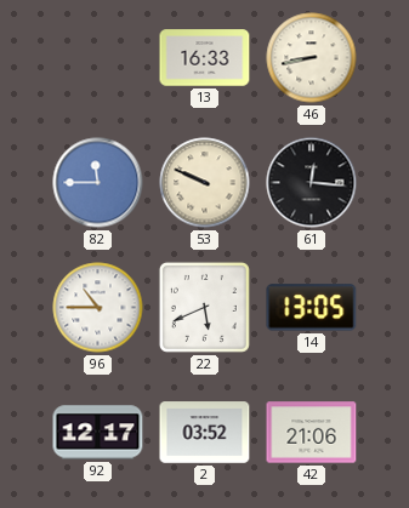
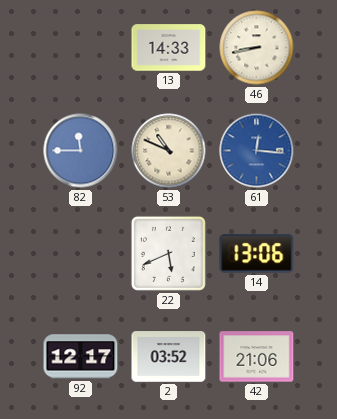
13: 16:33 -> 14:33 (169, 48)
53: 9:49 -> 10:49 (169, 151)
61 dial: black -> blue (257, 151)
96: 10:45 -> none (98, 308)
14: 13:05 -> 13:06 (257, 254)
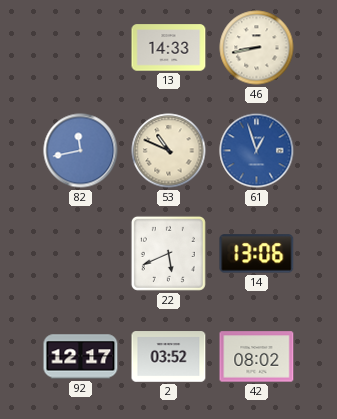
82: 11:45 -> 11:43 (81, 151)
61: 12:16 -> 12:57 (257, 151)
42: 21:06 -> 08:02 (257, 357)
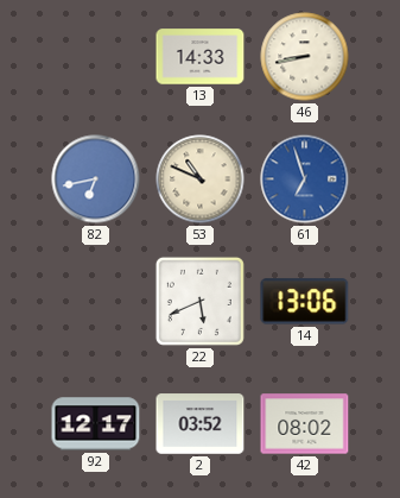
82: 11:43 -> 6:43 (96, 179)
61: 12:57 -> 6:57 (305, 179)
